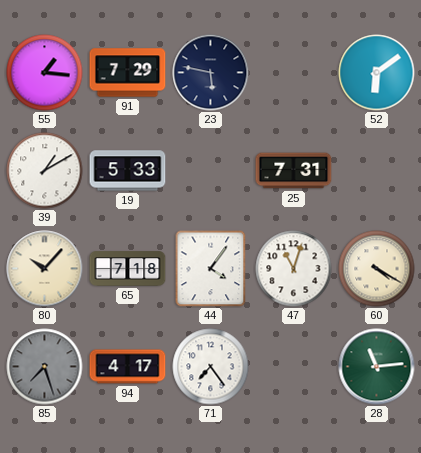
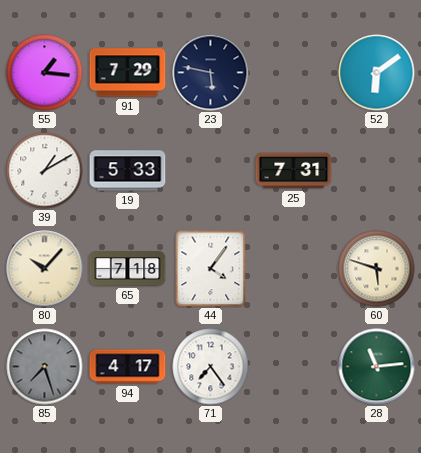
47: 11:03 -> none (294, 269)
60: 4:20 -> 5:48 (377, 269)
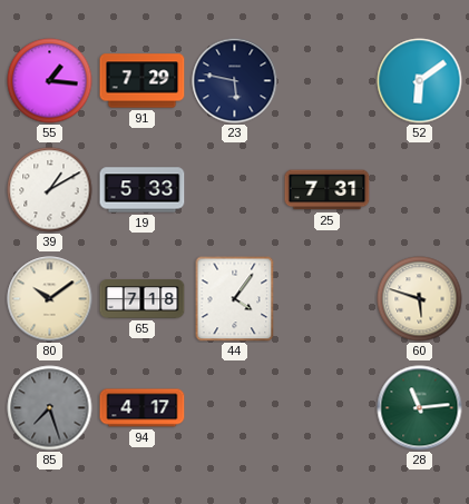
80: 10:07 -> 10:09 (50, 299)
71: 7:24 -> none (211, 367)
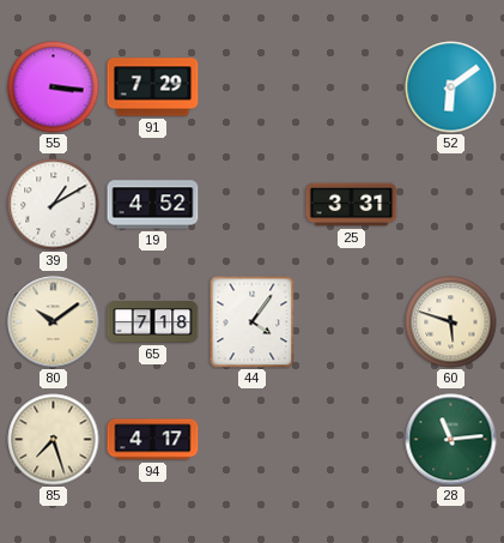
55: 1:16 -> 3:16 (54, 88)
23: 5:47 -> none (235, 81)
19: 5:33 -> 4:52 (153, 205)
25: 7:31 -> 3:31 (352, 205)
85 dial: grey -> cream (54, 440)
